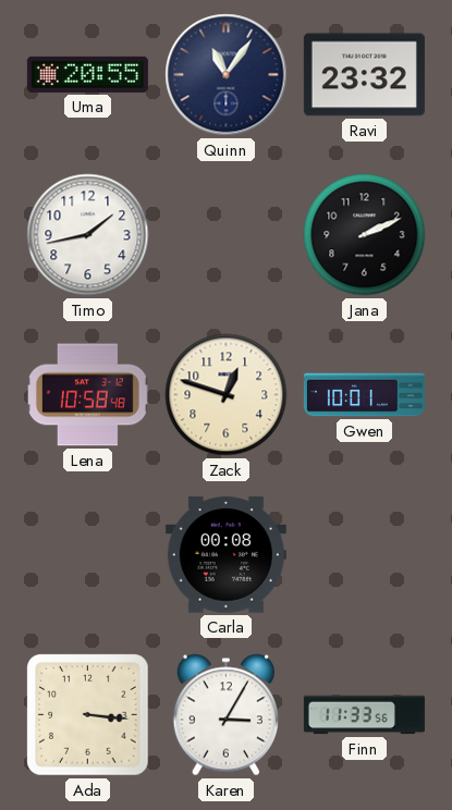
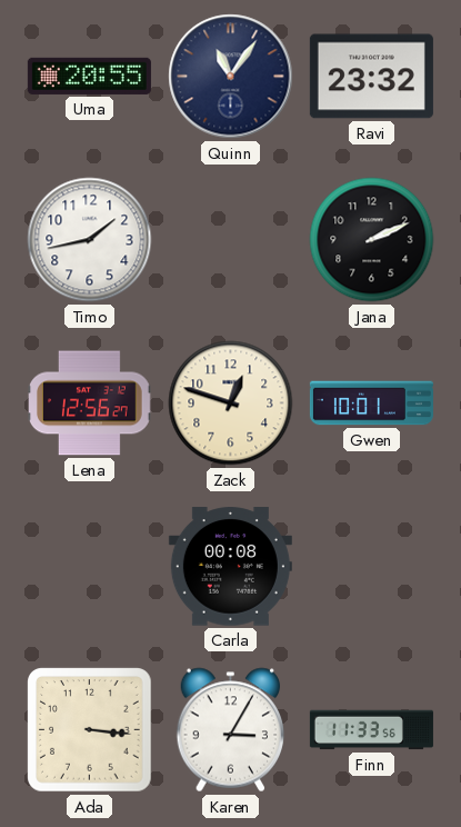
Lena: 10:58 -> 12:56 (90, 403)
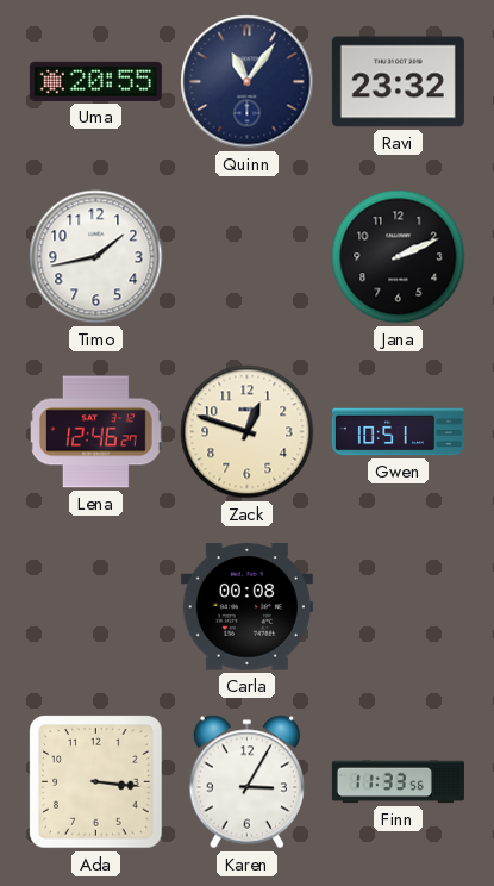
Lena: 12:56 -> 12:46 (96, 432)
Gwen: 10:01 -> 10:51 (398, 432)
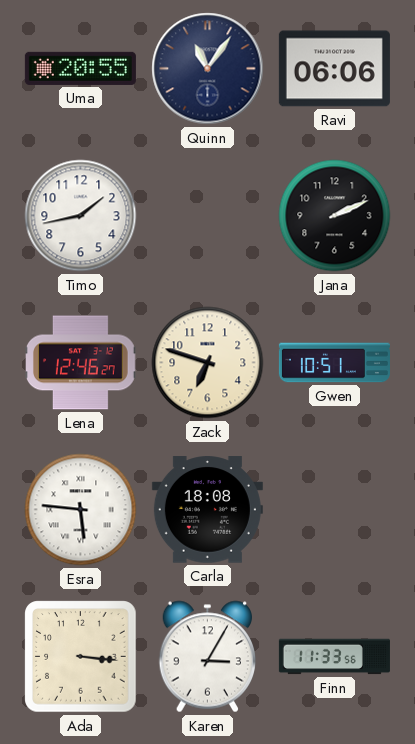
Ravi: 23:32 -> 06:06 (334, 69)
Zack: 12:48 -> 6:48 (208, 363)
Esra: none -> 5:46 (81, 510)
Carla: 00:08 -> 18:08 (207, 510)
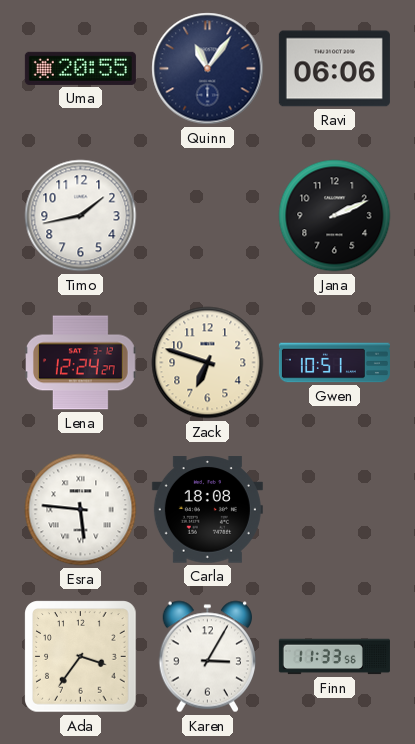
Lena: 12:46 -> 12:24 (81, 363)
Ada: 3:16 -> 3:36 (81, 657)
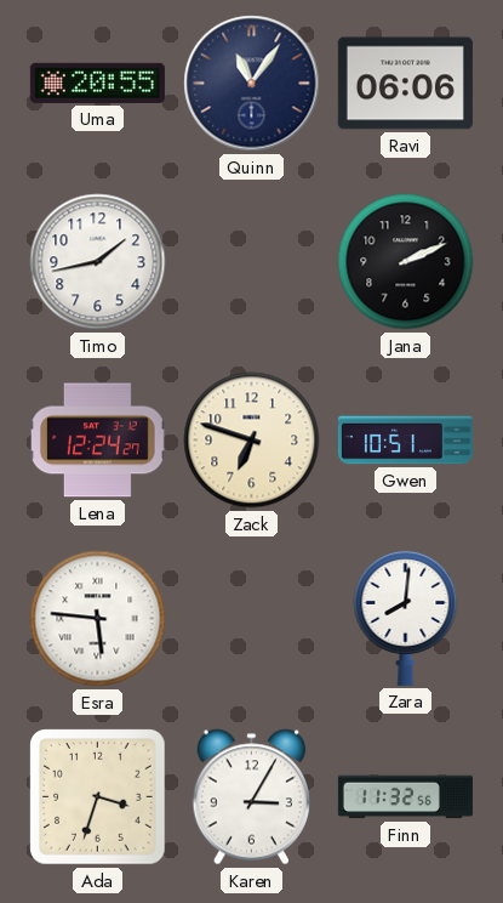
Carla: 18:08 -> none (207, 510)
Zara: none -> 8:01 (406, 618)
Ada: 3:36 -> 3:33 (98, 797)
Finn: 11:33 -> 11:32 (405, 797)
